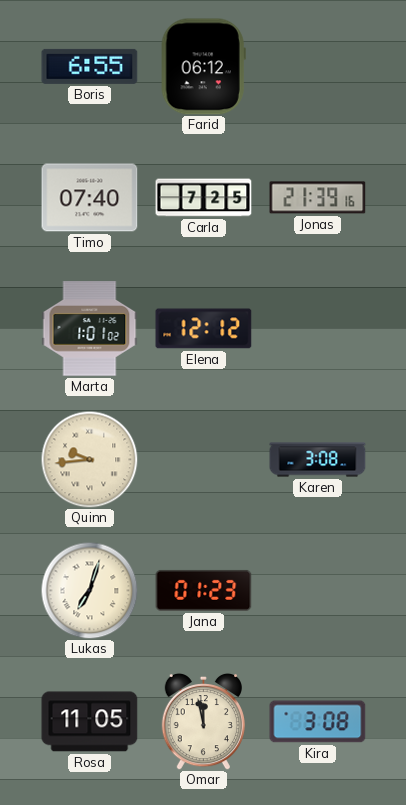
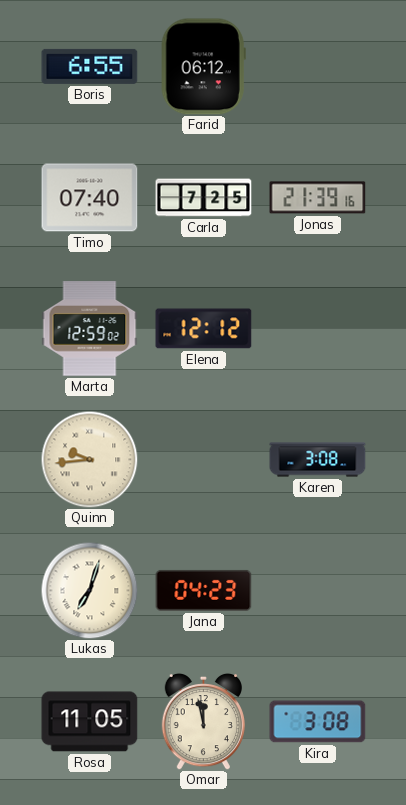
Marta: 1:01 -> 12:59 (90, 329)
Jana: 01:23 -> 04:23 (204, 590)
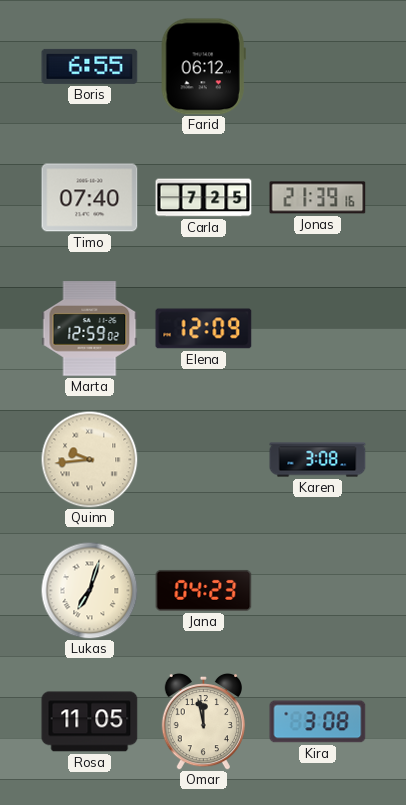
Elena: 12:12 -> 12:09 (204, 329)
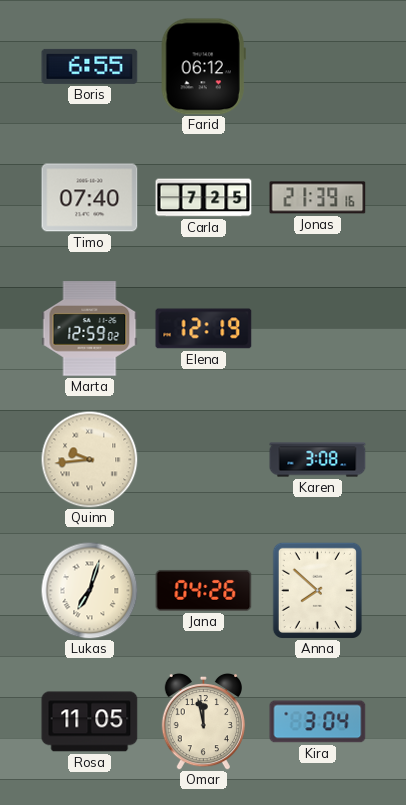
Elena: 12:09 -> 12:19 (204, 329)
Jana: 04:23 -> 04:26 (204, 590)
Anna: none -> 7:52 (317, 590)
Kira: 3:08 -> 3:04 (318, 722)
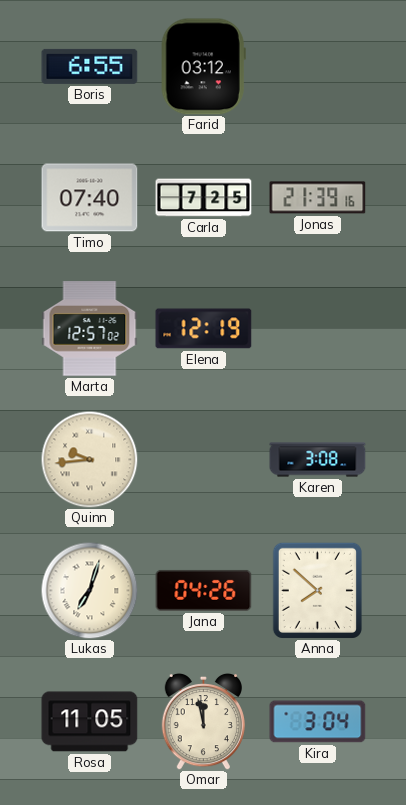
Farid: 06:12 -> 03:12 (203, 67)
Marta: 12:59 -> 12:57 (90, 329)
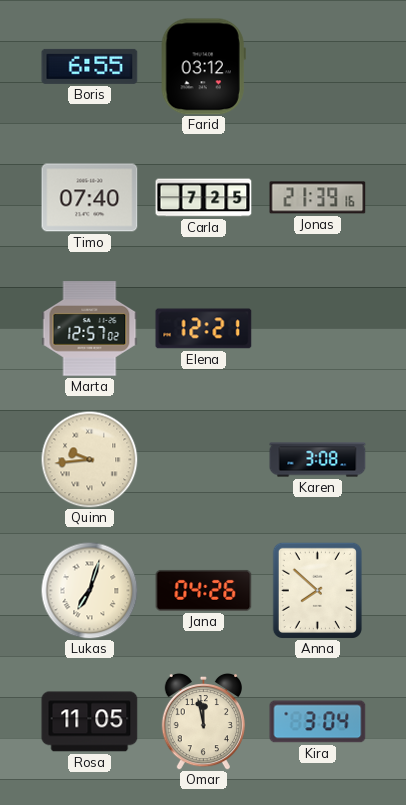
Elena: 12:19 -> 12:21 (204, 329)
